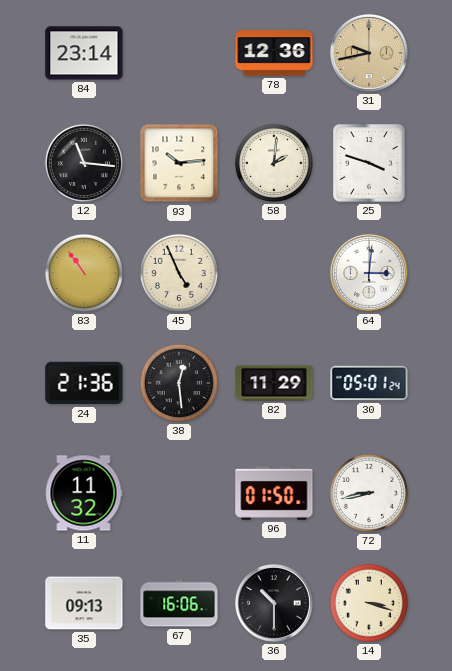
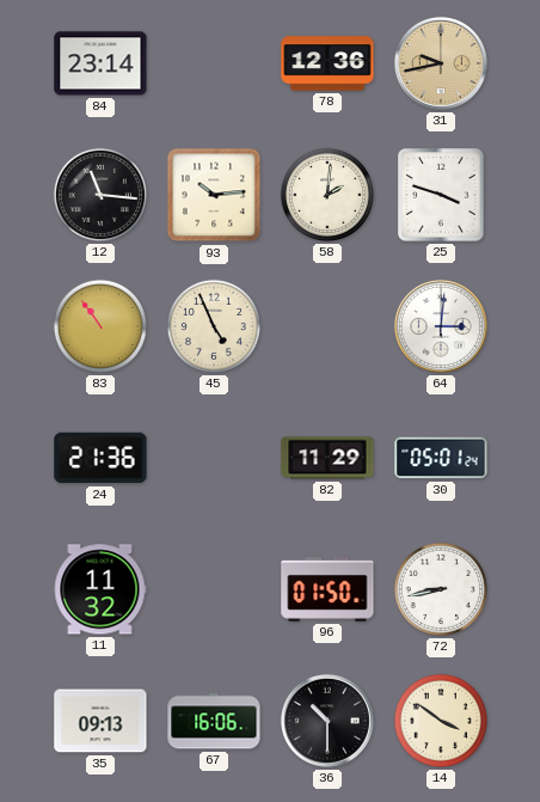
38: 12:29 -> none (179, 383)
14: 3:18 -> 3:51 (441, 721)
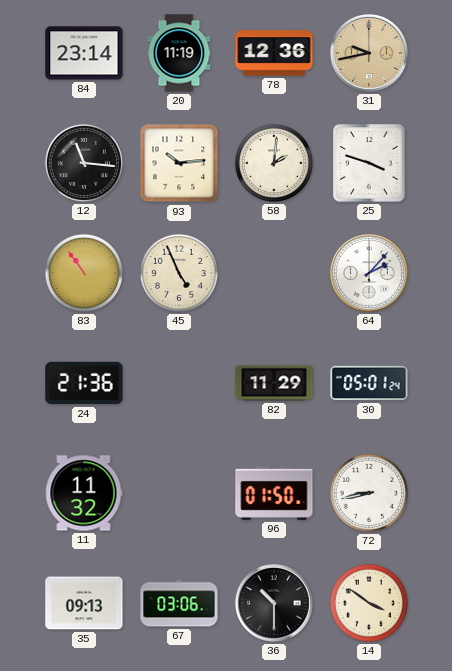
20: none -> 11:19 (179, 53)
64: 3:01 -> 2:07 (369, 273)
67: 16:06 -> 03:06 (179, 603)
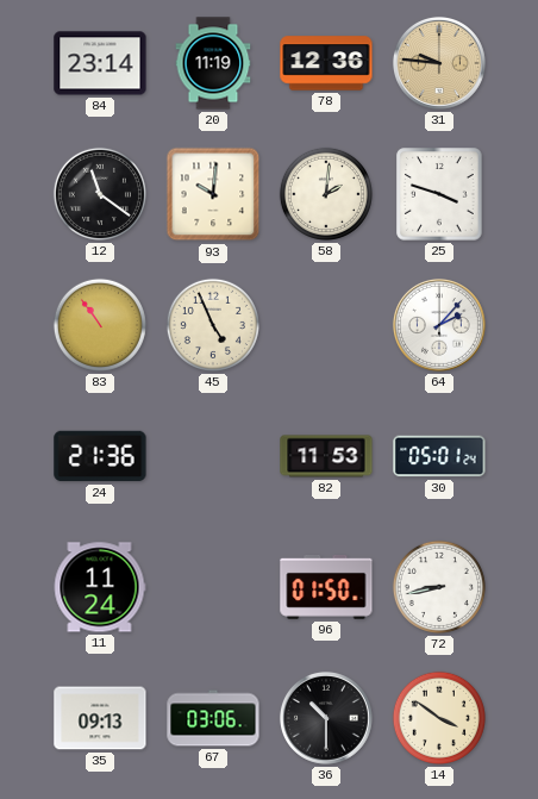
31: 9:43 -> 9:46 (439, 63)
12: 11:16 -> 11:21 (100, 194)
93: 10:14 -> 10:01 (213, 194)
82: 11:29 -> 11:53 (326, 456)
11: 11:32 -> 11:24 (100, 587)
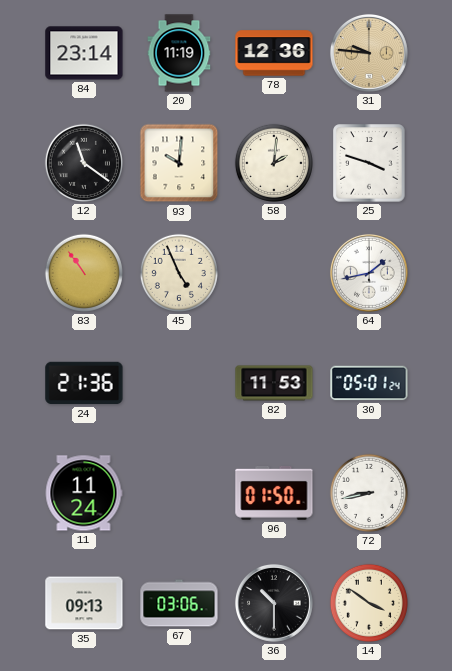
64: 2:07 -> 1:43 (369, 273)
